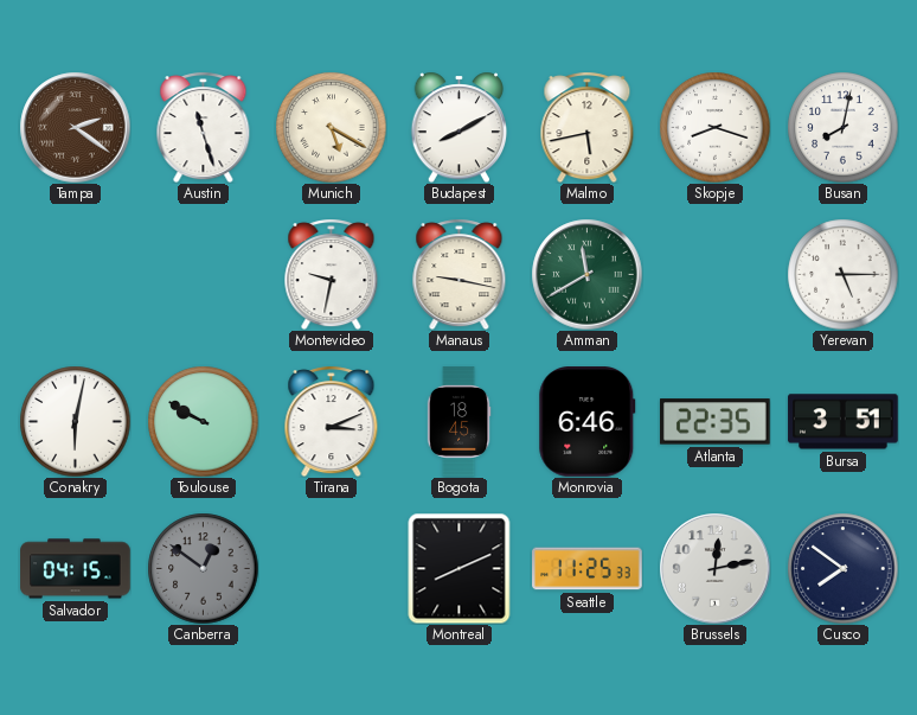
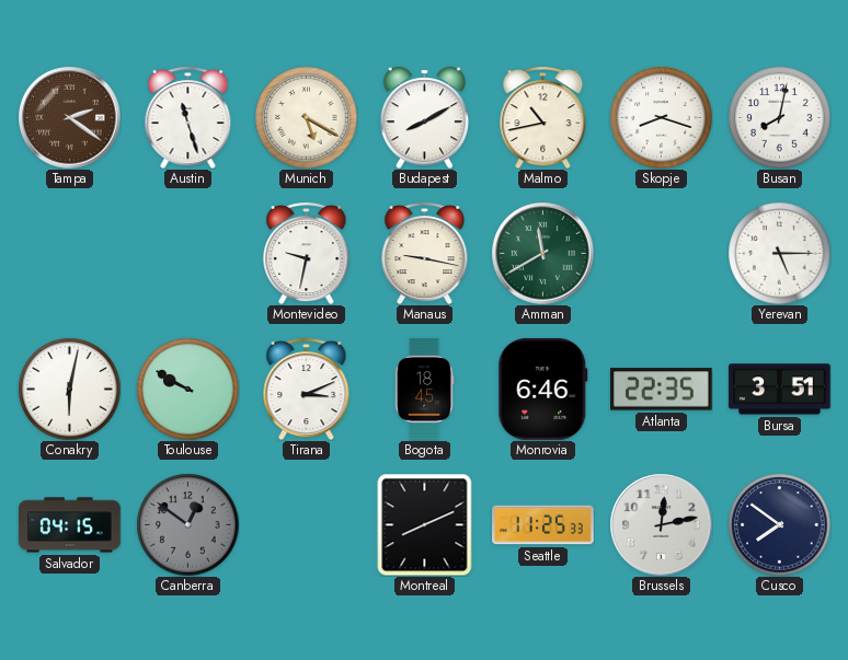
Malmo: 5:43 -> 10:43 (543, 117)
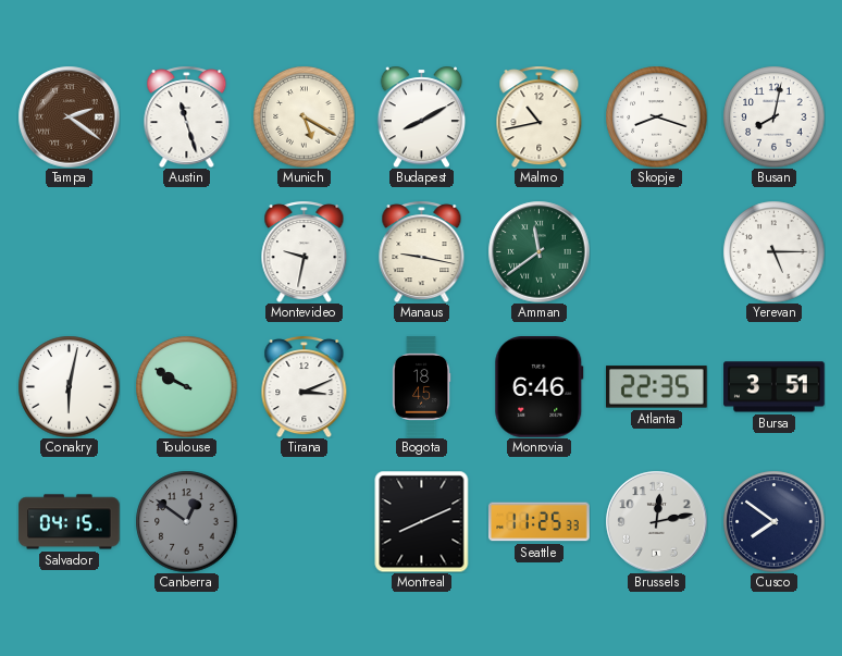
Amman: 11:40 -> 11:39 (538, 251)
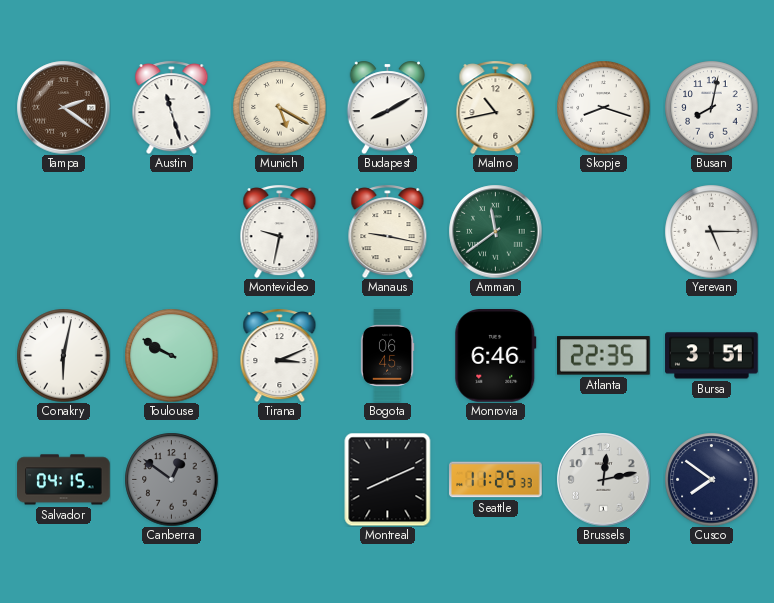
Bogota: 18:45 -> 06:45 (387, 356)
